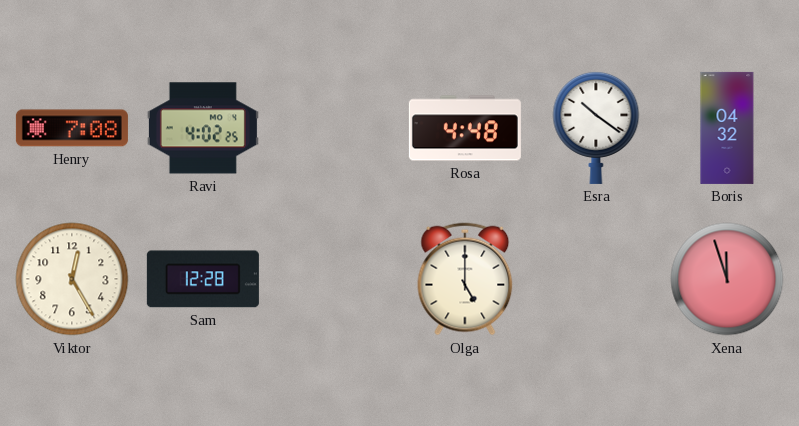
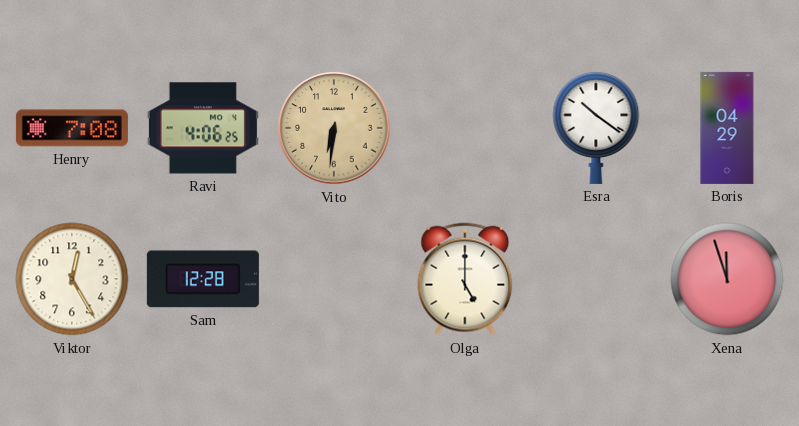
Ravi: 4:02 -> 4:06 (203, 128)
Vito: none -> 6:31 (334, 128)
Rosa: 4:48 -> none (465, 128)
Boris: 04:32 -> 04:29 (727, 128)
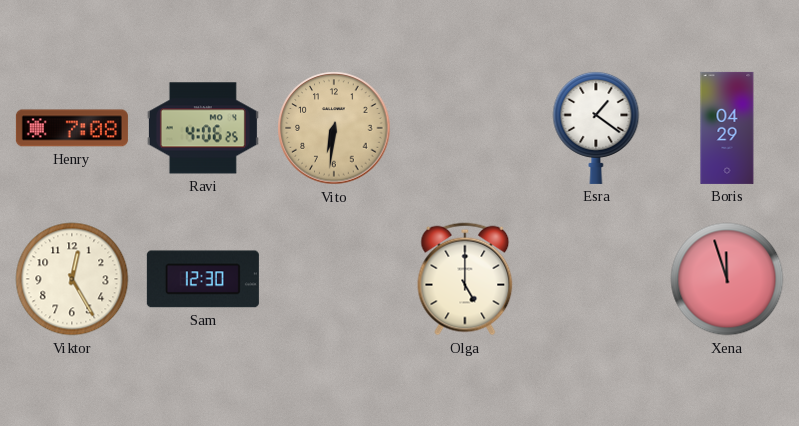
Esra: 10:21 -> 1:21 (596, 127)
Sam: 12:28 -> 12:30 (203, 279)
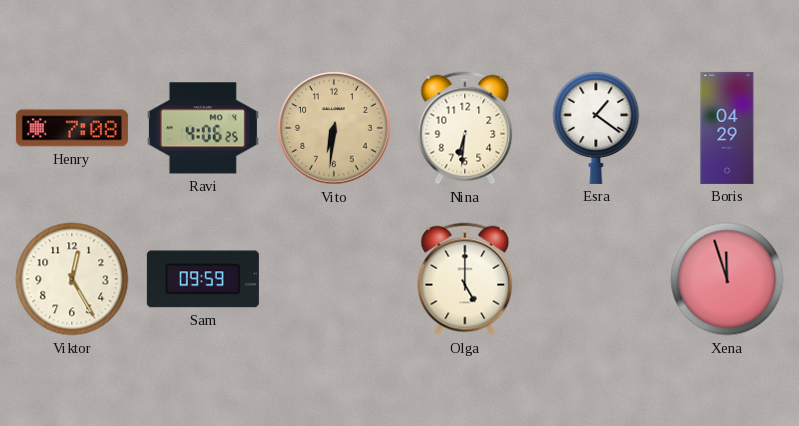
Nina: none -> 6:31 (465, 128)
Sam: 12:30 -> 09:59 (203, 279)
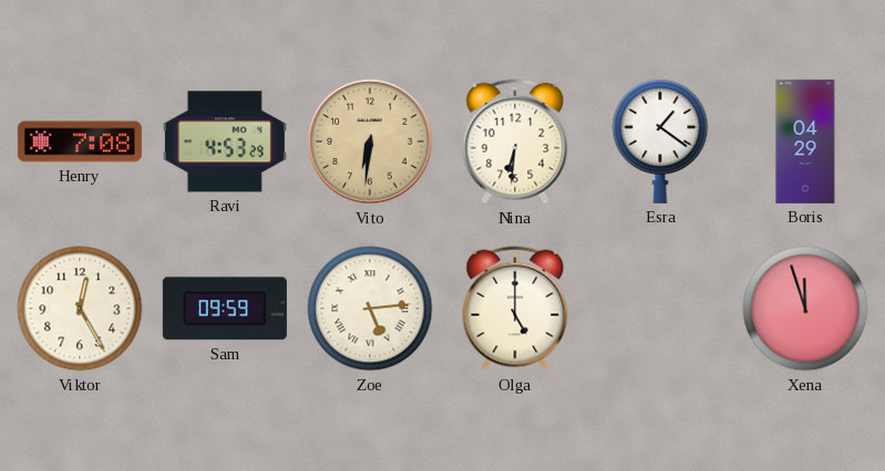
Ravi: 4:06 -> 4:53 (225, 142)
Zoe: none -> 5:14 (370, 308)
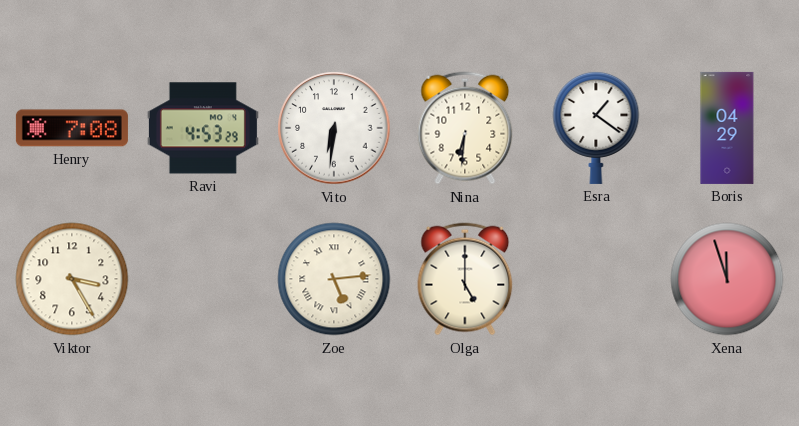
Vito dial: champagne -> white (334, 128)
Viktor: 12:25 -> 3:25 (72, 279)
Sam: 09:59 -> none (225, 308)
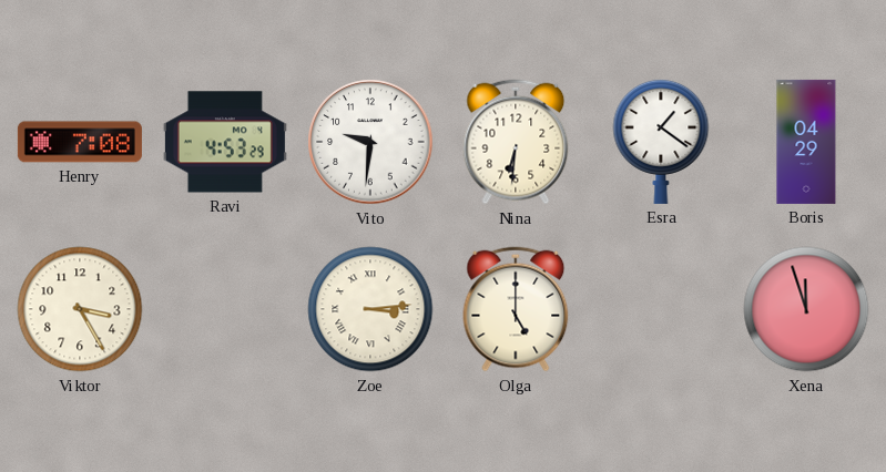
Vito: 6:31 -> 9:31 (370, 142)
Zoe: 5:14 -> 3:14 (370, 309)
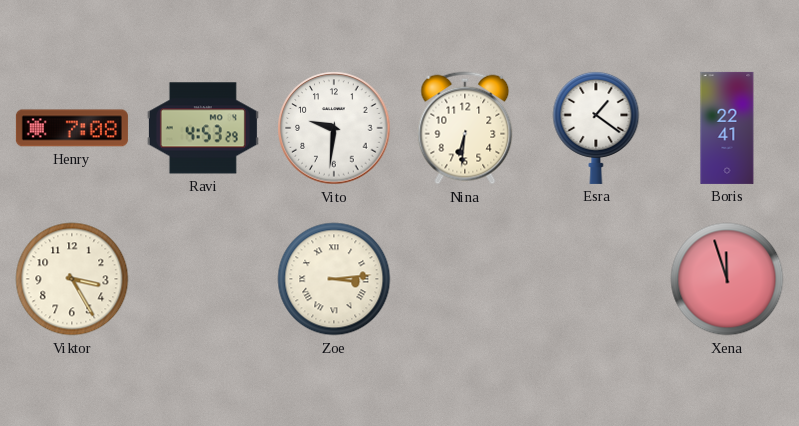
Boris: 04:29 -> 22:41 (727, 128)
Olga: 5:00 -> none (516, 309)
